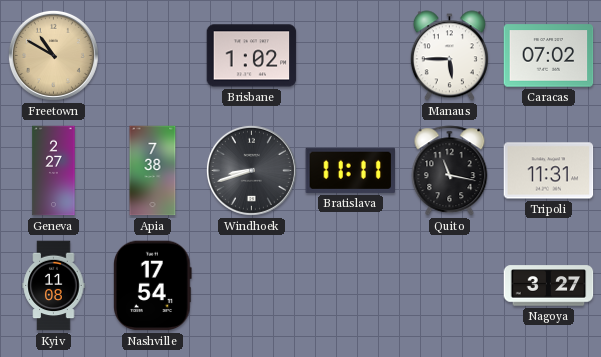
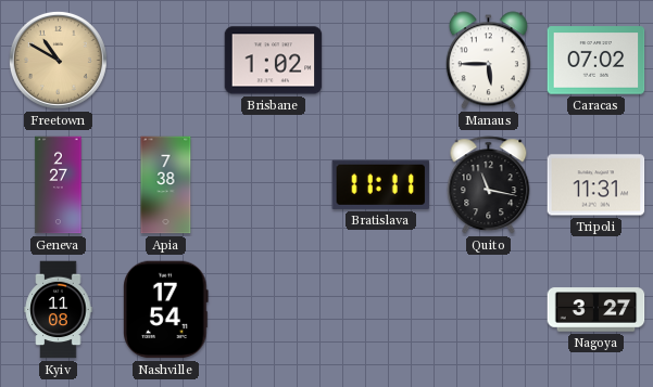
Windhoek: 8:42 -> none (251, 170)
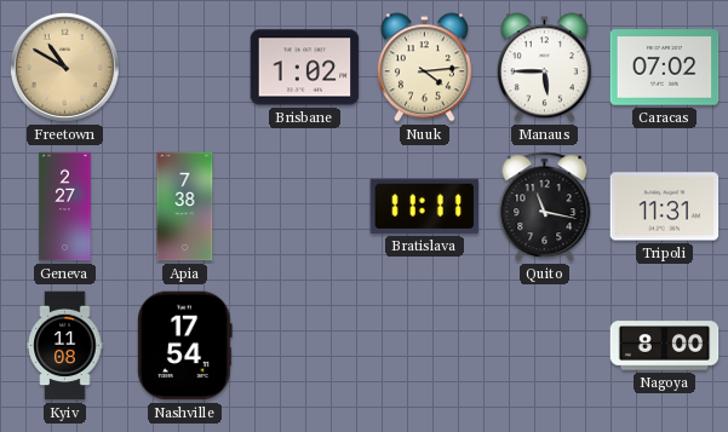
Nuuk: none -> 4:14 (424, 68)
Nagoya: 3:27 -> 8:00 (665, 346)
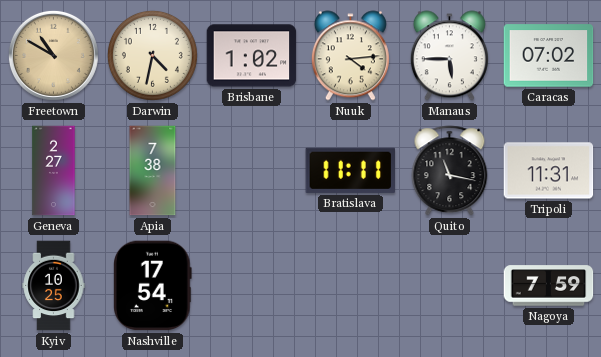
Darwin: none -> 4:32 (152, 55)
Kyiv: 11:08 -> 10:25 (54, 286)
Nagoya: 8:00 -> 7:59 (549, 286)
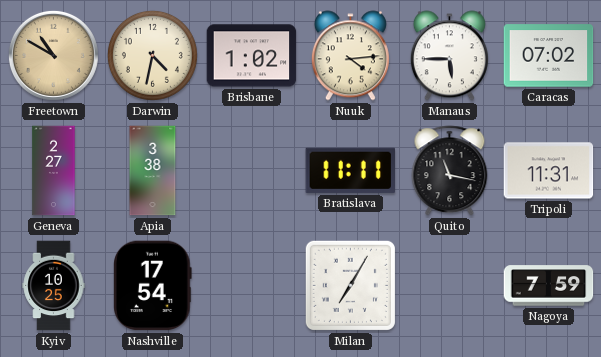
Apia: 7:38 -> 3:38 (153, 171)
Milan: none -> 7:05 (350, 285)
